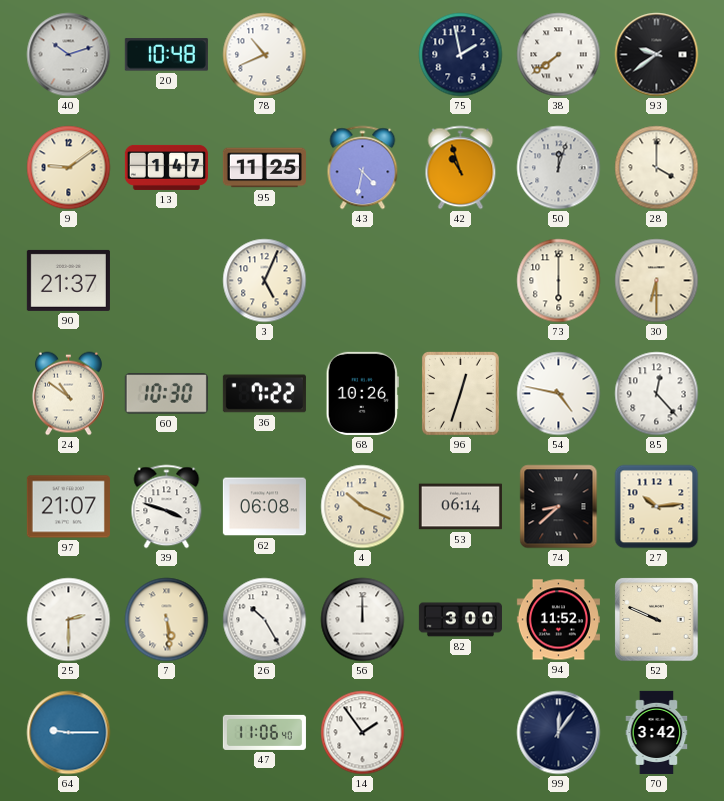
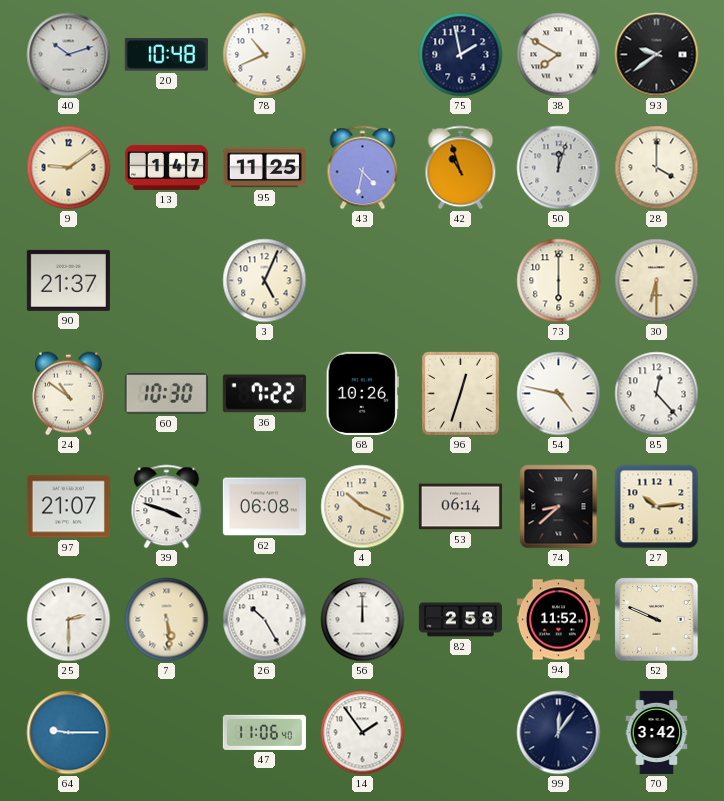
38: 7:39 -> 7:50 (559, 55)
82: 3:00 -> 2:58 (460, 620)
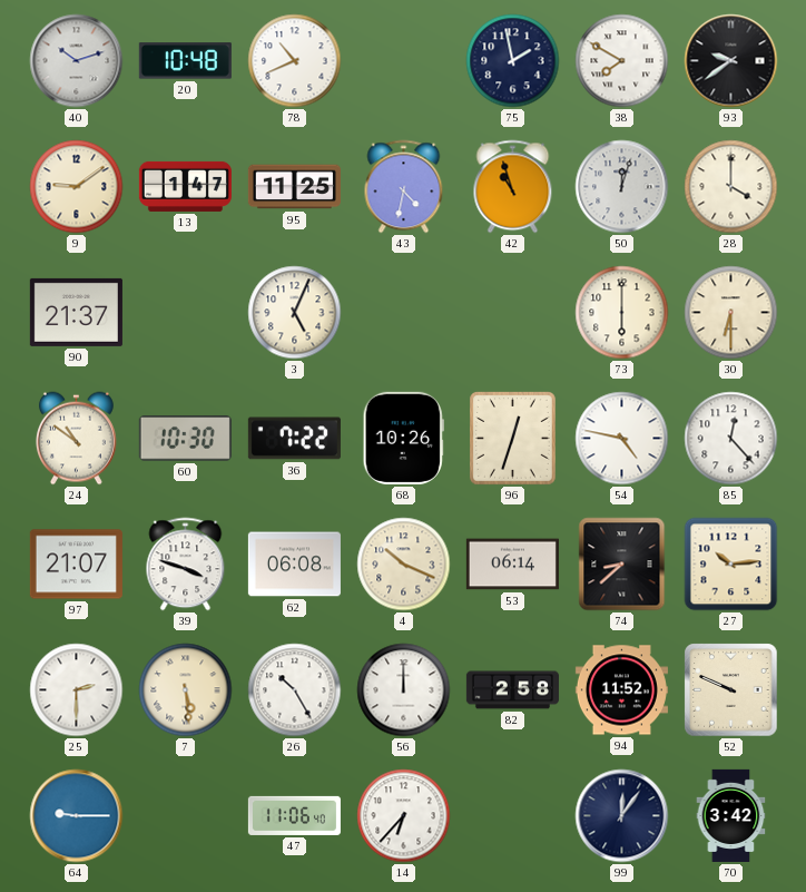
14: 1:54 -> 6:37 (404, 816)
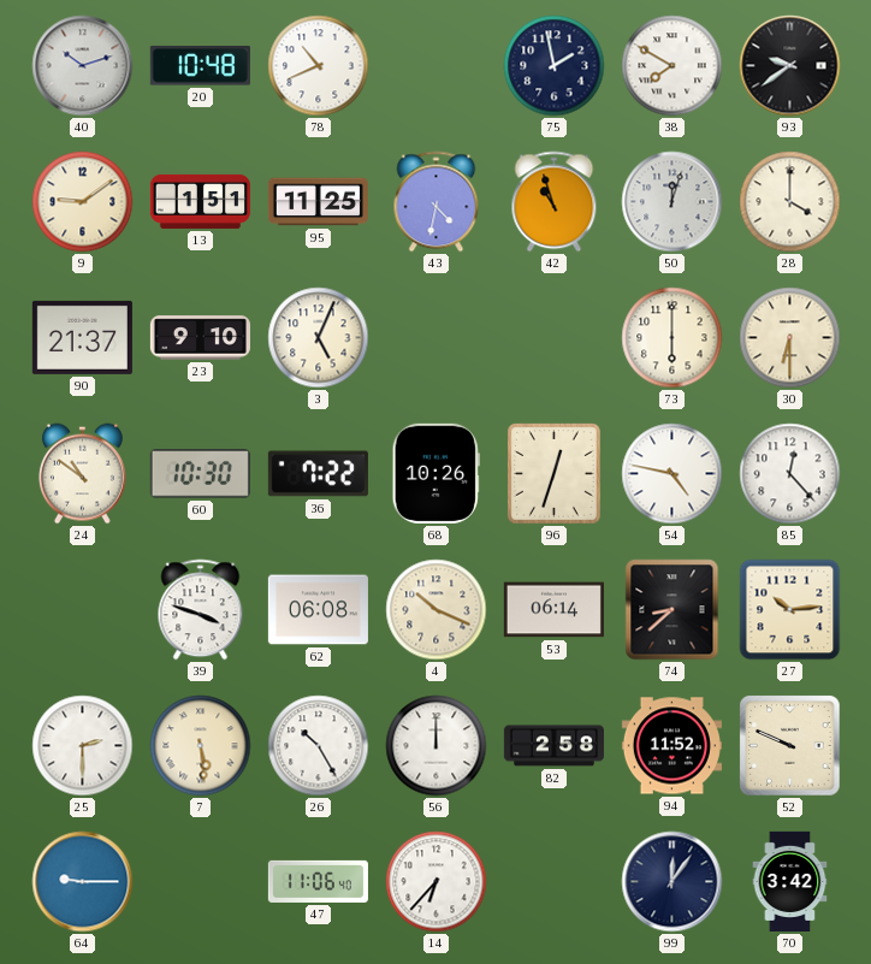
13: 1:47 -> 1:51 (200, 201)
23: none -> 9:10 (200, 338)
97: 21:07 -> none (76, 565)
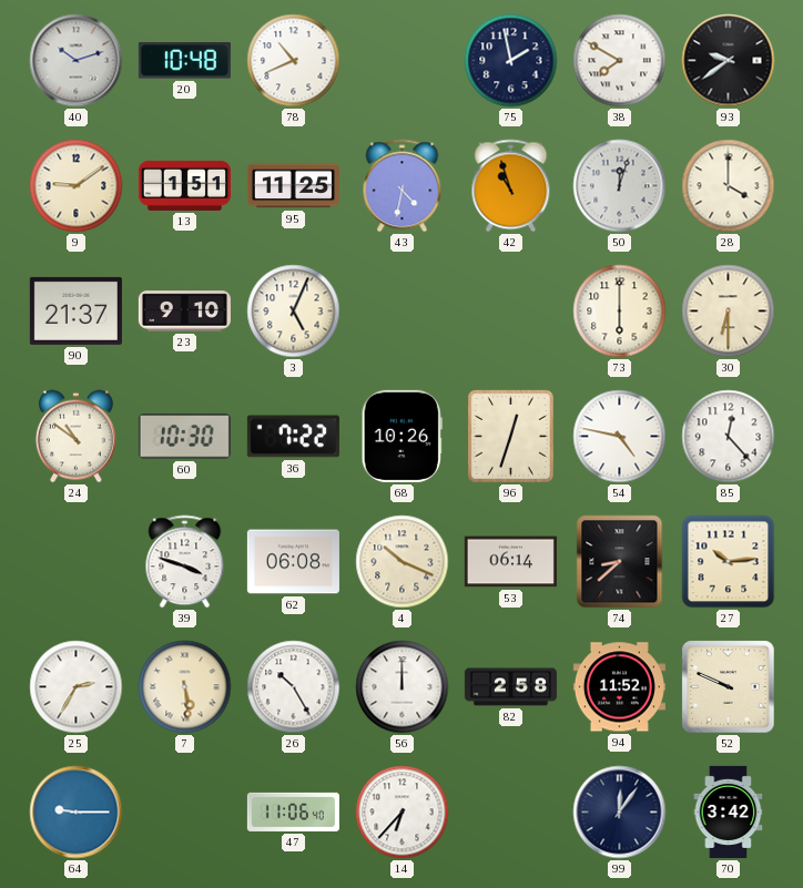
25: 2:30 -> 2:35 (77, 687)
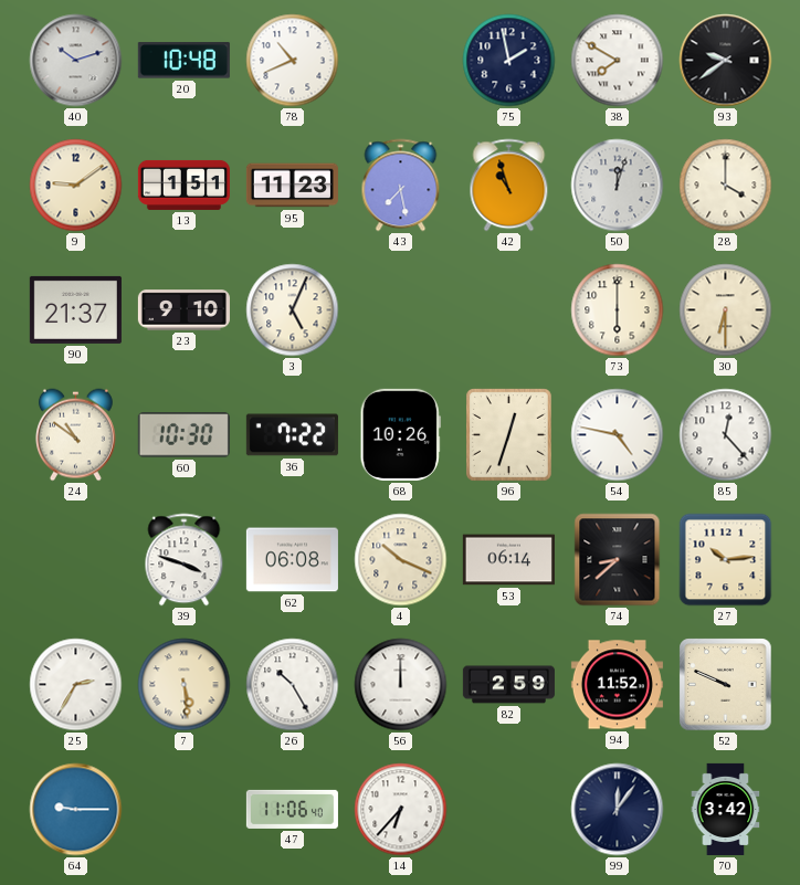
95: 11:25 -> 11:23 (292, 186)
43: 4:32 -> 7:28 (401, 186)
82: 2:58 -> 2:59 (508, 685)
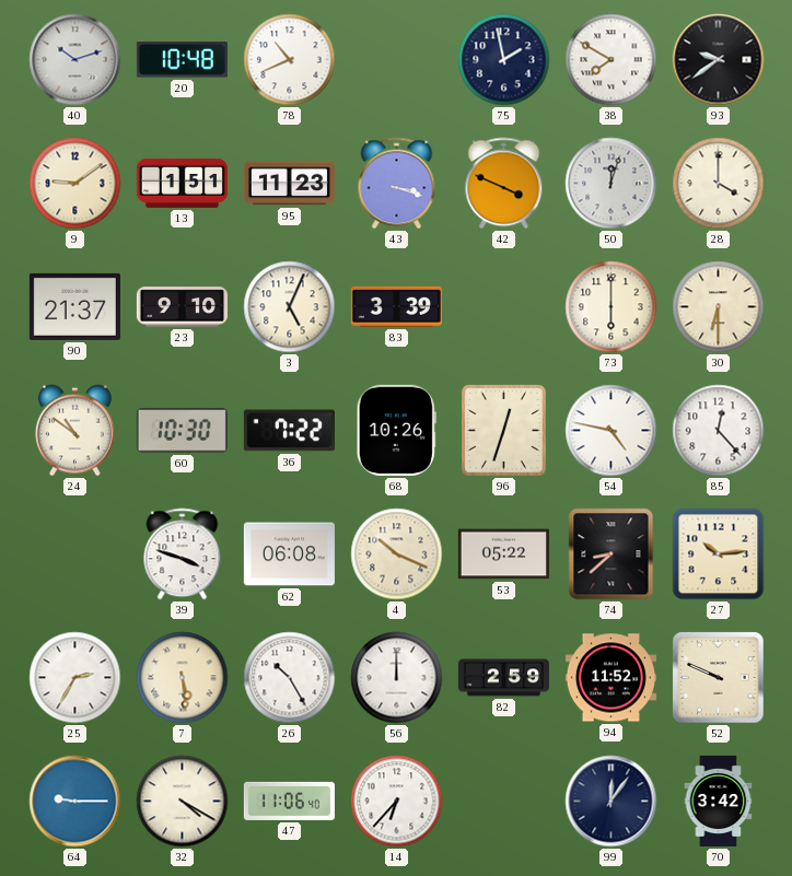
43: 7:28 -> 3:18 (397, 184)
42: 10:57 -> 3:49 (504, 184)
83: none -> 3:39 (396, 306)
53: 06:14 -> 05:22 (503, 554)
32: none -> 4:20 (183, 802)
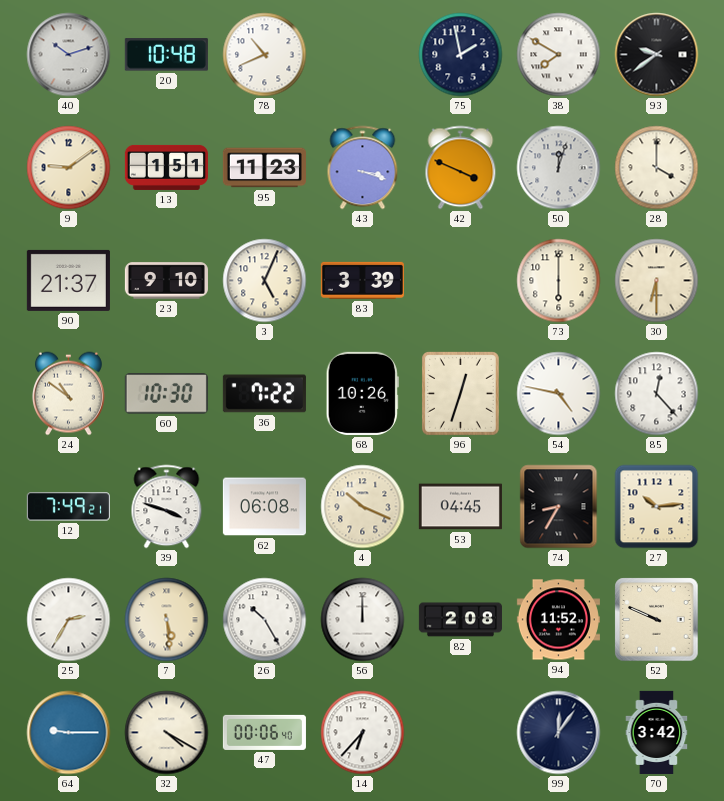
12: none -> 7:49 (68, 507)
53: 05:22 -> 04:45 (460, 507)
74: 8:38 -> 8:35 (559, 507)
82: 2:59 -> 2:08 (460, 620)
47: 11:06 -> 00:06 (264, 732)
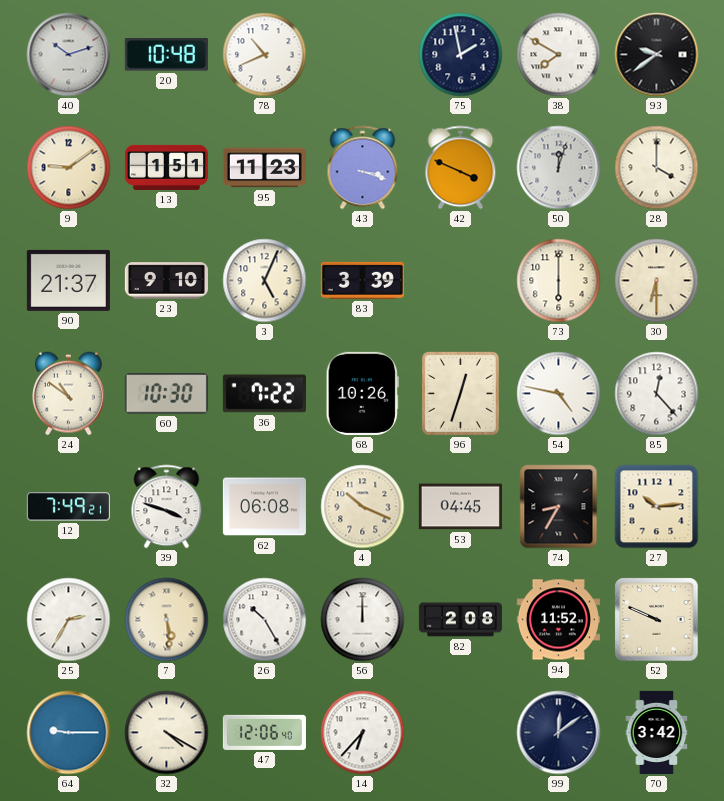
47: 00:06 -> 12:06 (264, 732)
99: 12:06 -> 12:09 (559, 733)
